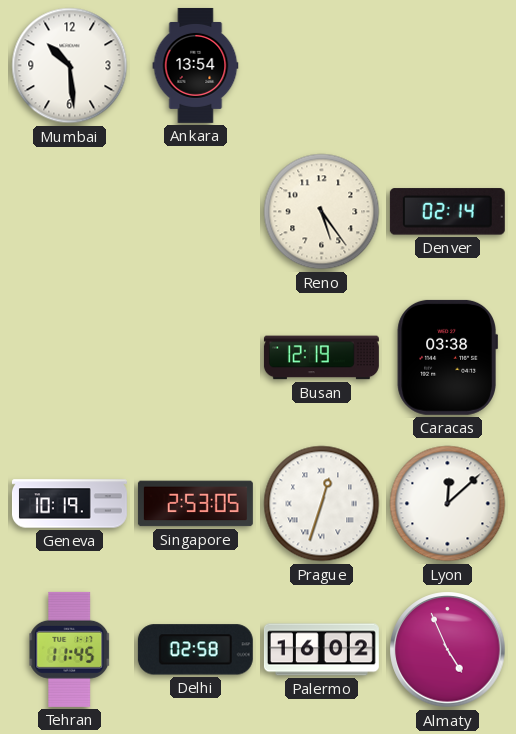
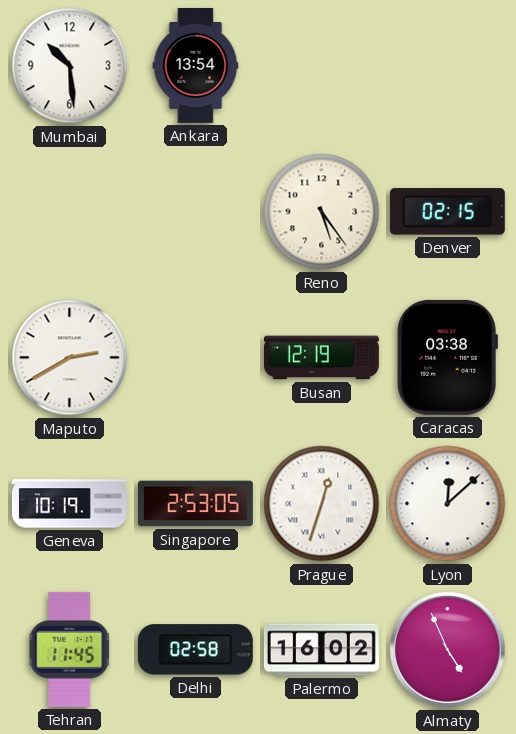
Denver: 02:14 -> 02:15 (447, 212)
Maputo: none -> 2:40 (70, 358)
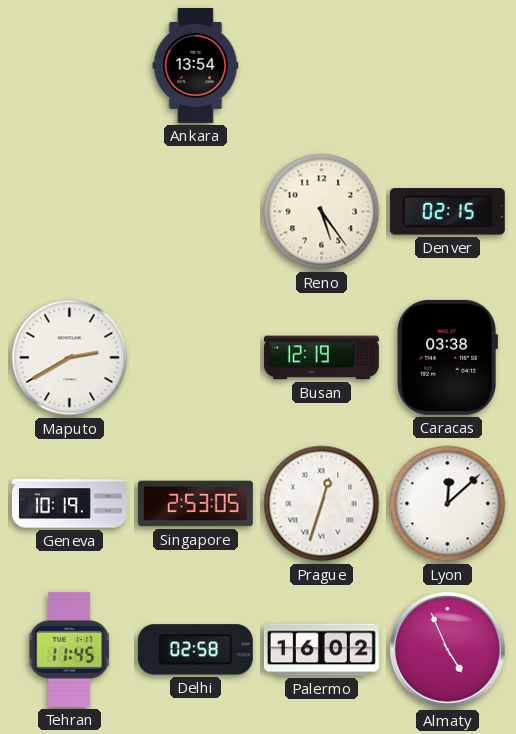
Mumbai: 10:29 -> none (70, 66)
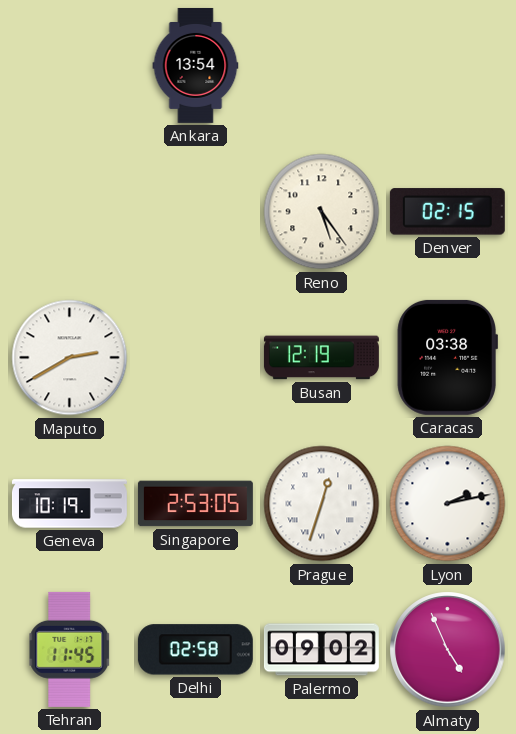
Lyon: 12:08 -> 2:13 (448, 504)
Palermo: 16:02 -> 09:02 (321, 650)
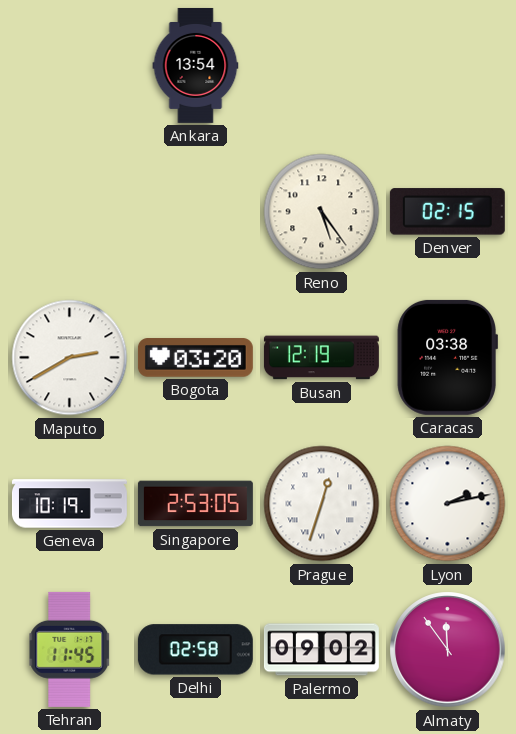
Bogota: none -> 03:20 (195, 358)
Almaty: 4:56 -> 11:54 (448, 650)
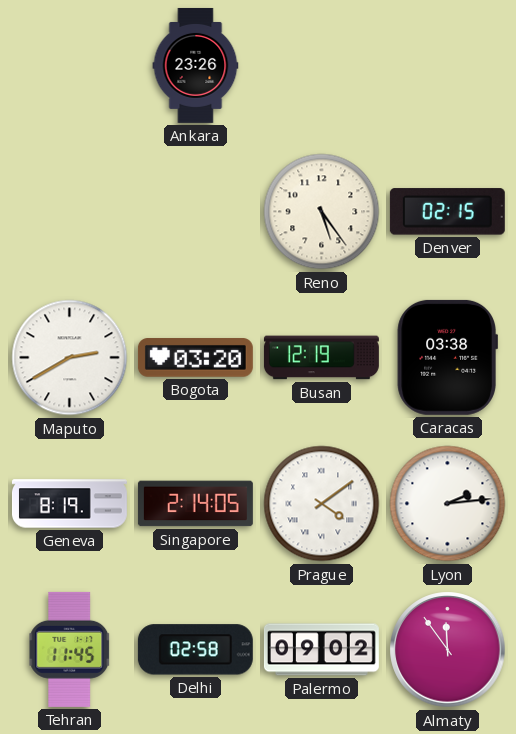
Ankara: 13:54 -> 23:26 (196, 65)
Geneva: 10:19 -> 8:19 (69, 504)
Singapore: 2:53 -> 2:14 (195, 504)
Prague: 12:33 -> 4:09 (322, 504)
Lyon: 2:13 -> 2:14 (448, 504)
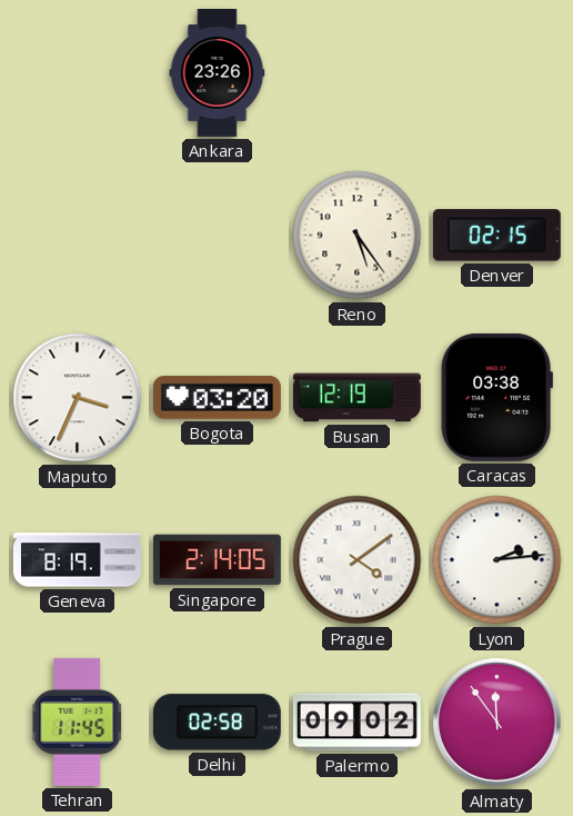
Maputo: 2:40 -> 3:34 (78, 398)
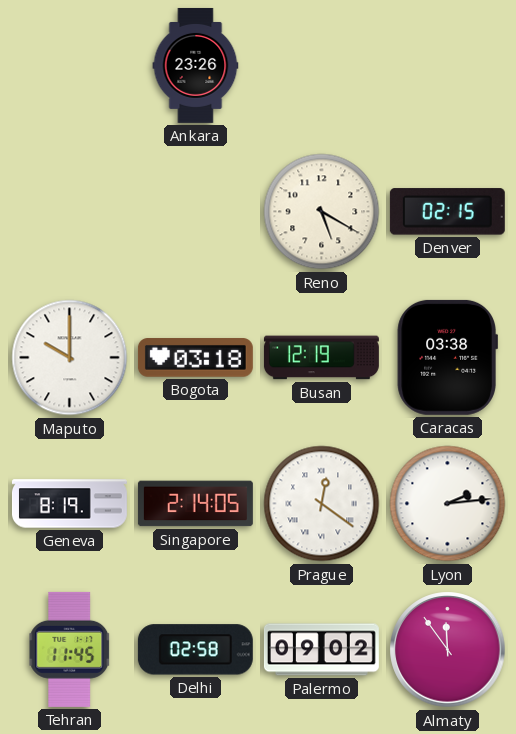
Reno: 5:24 -> 5:20 (322, 212)
Maputo: 3:34 -> 10:00 (70, 358)
Bogota: 03:20 -> 03:18 (195, 358)
Prague: 4:09 -> 12:21 (322, 504)
